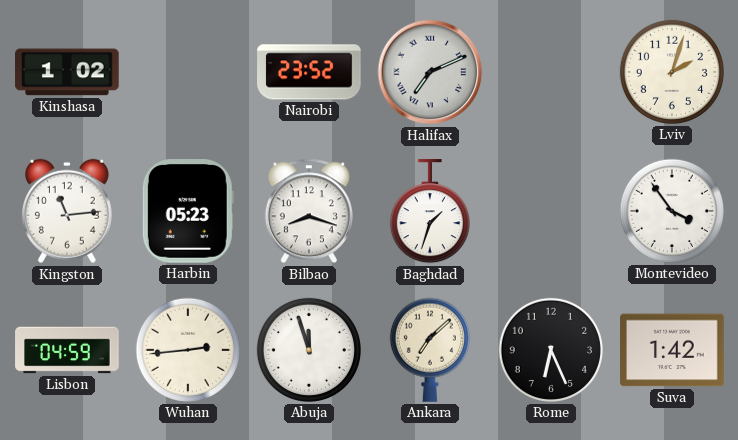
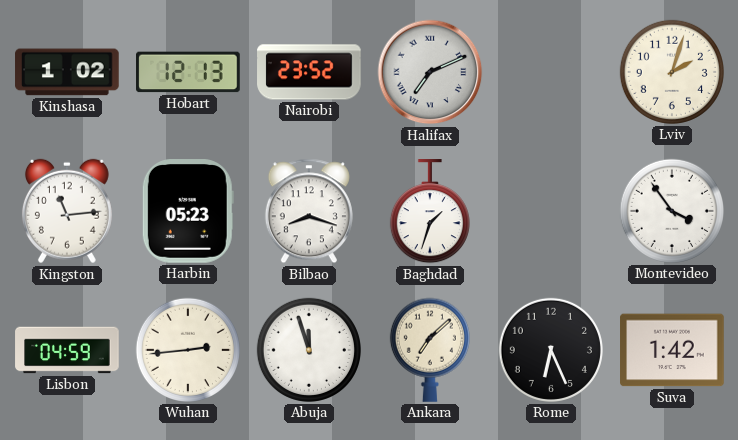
Hobart: none -> 12:13 (188, 72)
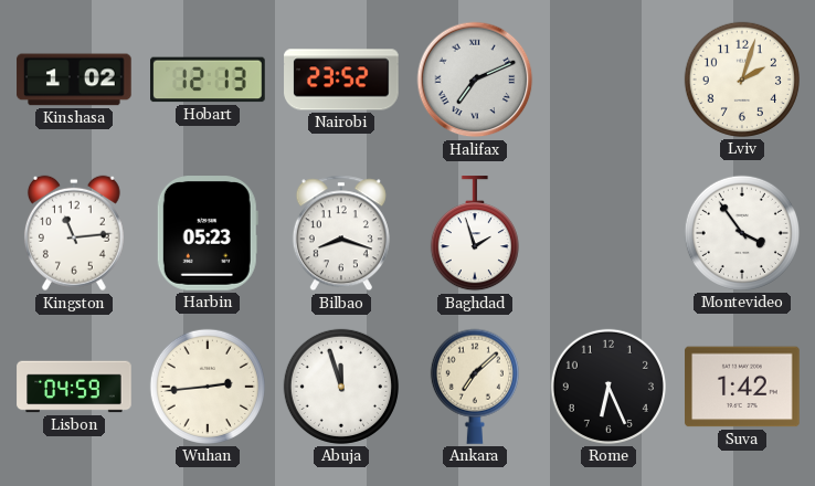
Baghdad: 1:33 -> 1:57 (475, 234)
